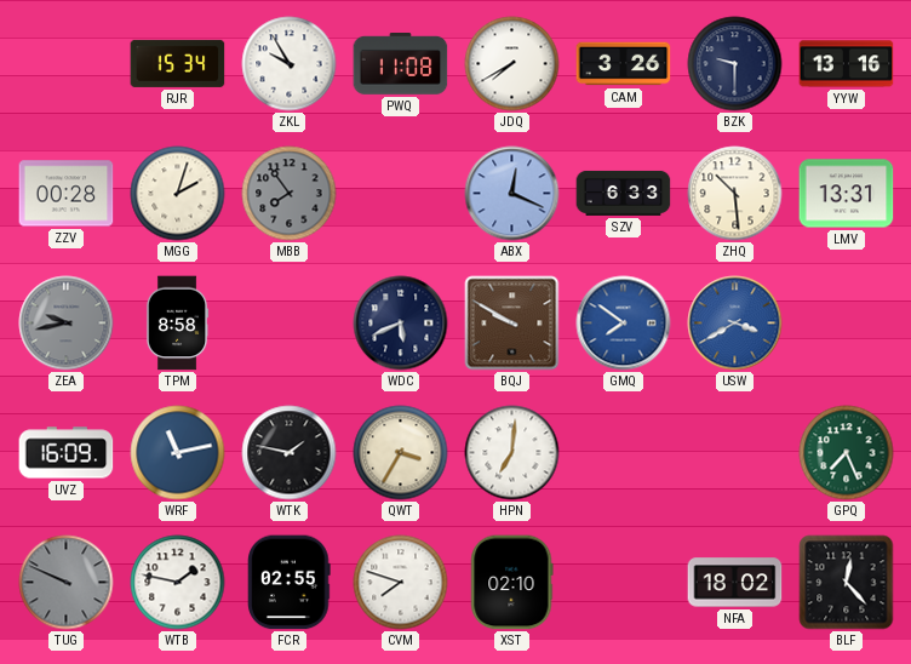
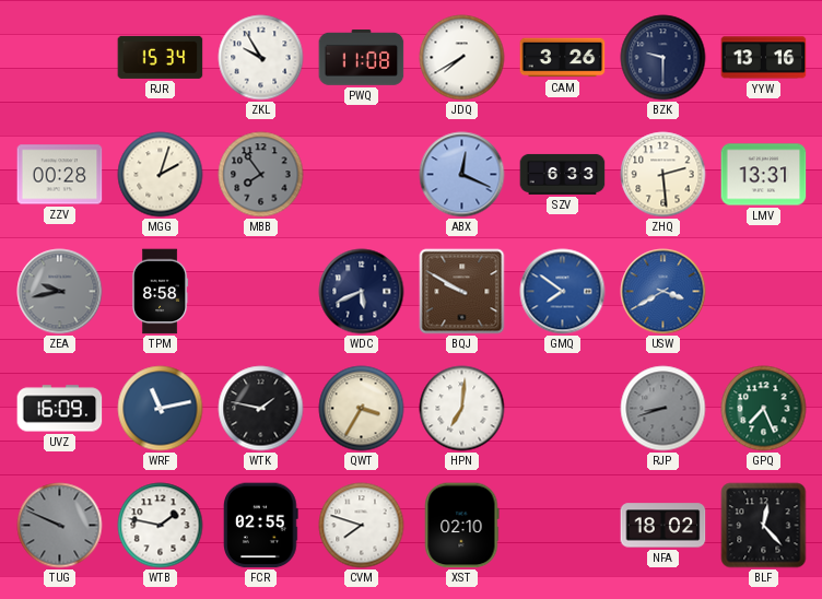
ZHQ: 10:29 -> 2:29 (664, 175)
RJP: none -> 8:42 (664, 409)
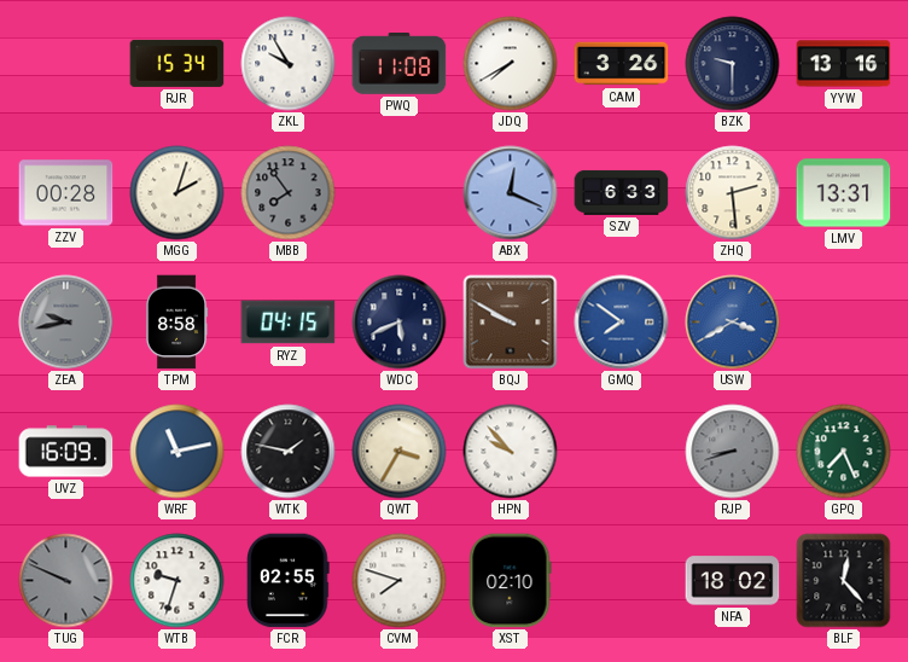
RYZ: none -> 04:15 (289, 323)
HPN: 7:01 -> 9:53 (511, 452)
WTB: 1:47 -> 9:33 (177, 581)
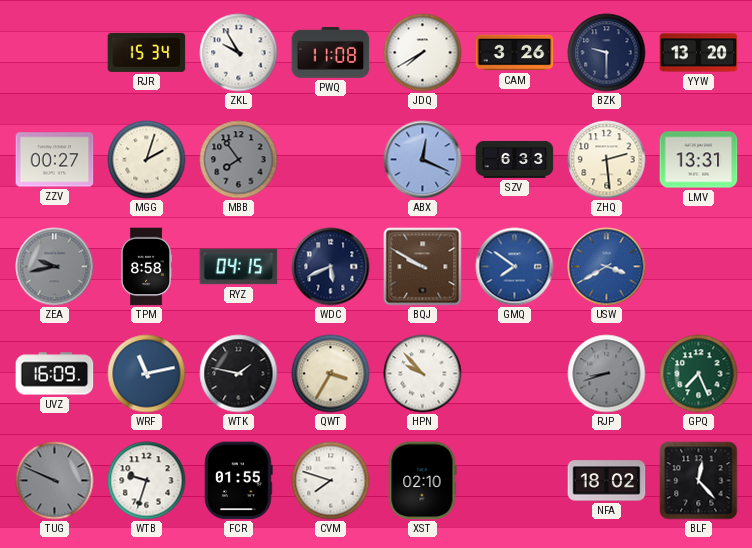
YYW: 13:16 -> 13:20 (699, 53)
ZZV: 00:28 -> 00:27 (55, 160)
FCR: 02:55 -> 01:55 (239, 481)
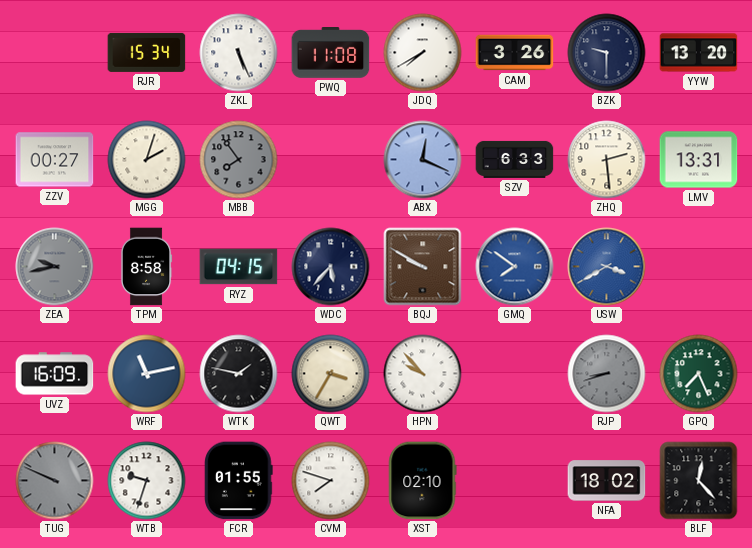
ZKL: 9:55 -> 5:26 (239, 53)
WDC: 5:41 -> 5:37 (331, 267)
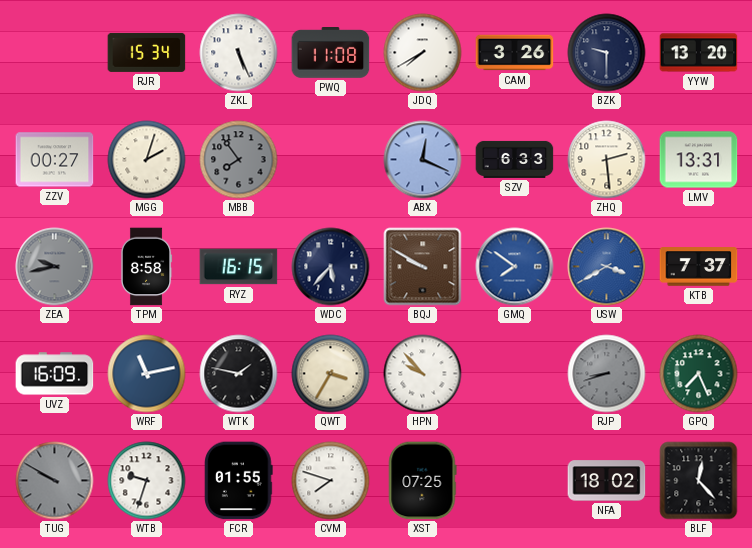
RYZ: 04:15 -> 16:15 (239, 267)
KTB: none -> 7:37 (699, 267)
TUG: 9:49 -> 9:50 (55, 481)
XST: 02:10 -> 07:25 (423, 481)
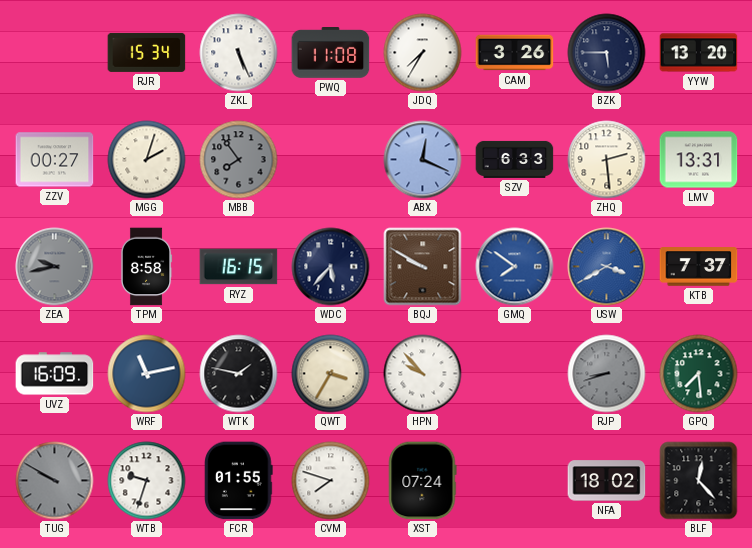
JDQ: 7:40 -> 7:35 (423, 53)
BZK: 9:30 -> 5:45 (607, 53)
GPQ: 7:26 -> 7:29 (699, 374)
XST: 07:25 -> 07:24 (423, 481)
